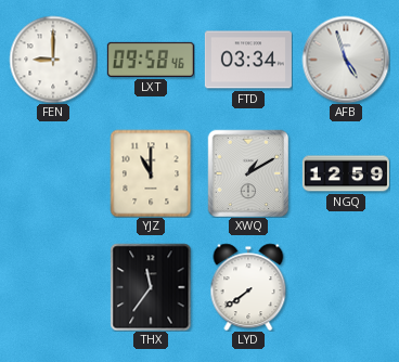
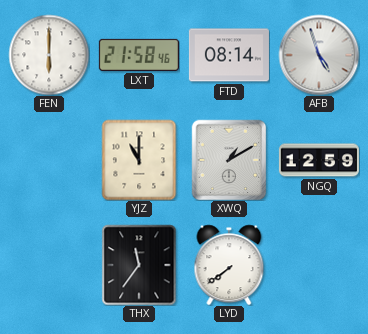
FEN: 9:00 -> 6:00 (49, 55)
LXT: 09:58 -> 21:58 (139, 55)
FTD: 03:34 -> 08:14 (229, 55)
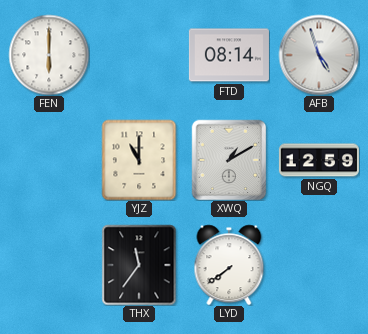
LXT: 21:58 -> none (139, 55)
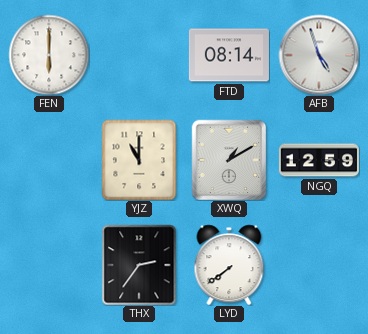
THX: 11:36 -> 2:36 (139, 265)
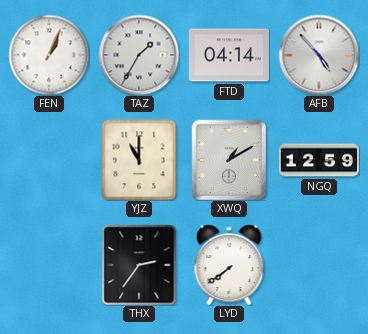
FEN: 6:00 -> 1:04 (49, 55)
TAZ: none -> 1:35 (139, 55)
FTD: 08:14 -> 04:14 (229, 55)
AFB: 4:57 -> 4:53 (319, 55)
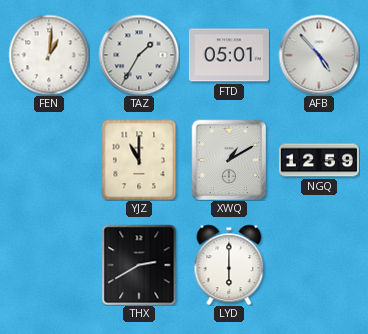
FEN: 1:04 -> 1:01 (49, 55)
FTD: 04:14 -> 05:01 (229, 55)
THX: 2:36 -> 2:40 (139, 265)
LYD: 7:39 -> 6:00 (229, 265)
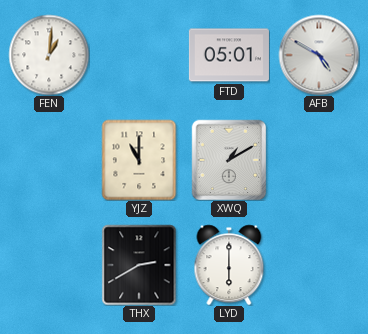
TAZ: 1:35 -> none (139, 55)
AFB: 4:53 -> 4:50 (319, 55)
NGQ: 12:59 -> none (319, 160)
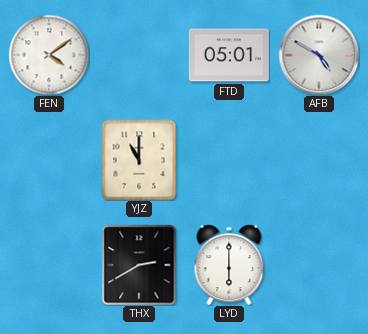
FEN: 1:01 -> 4:09 (49, 55)
XWQ: 1:10 -> none (229, 160)
